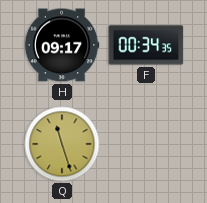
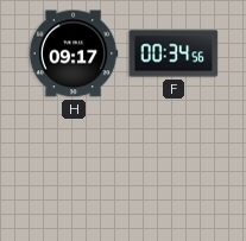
F: 00:34:35 -> 00:34:56 (174, 53)
Q: 11:27 -> none (62, 144)
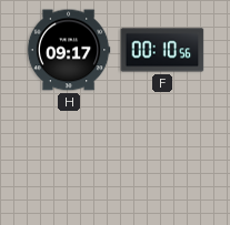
F: 00:34 -> 00:10 (162, 50)
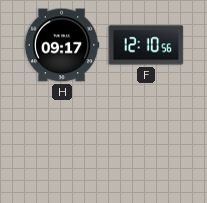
F: 00:10 -> 12:10 (146, 45)
